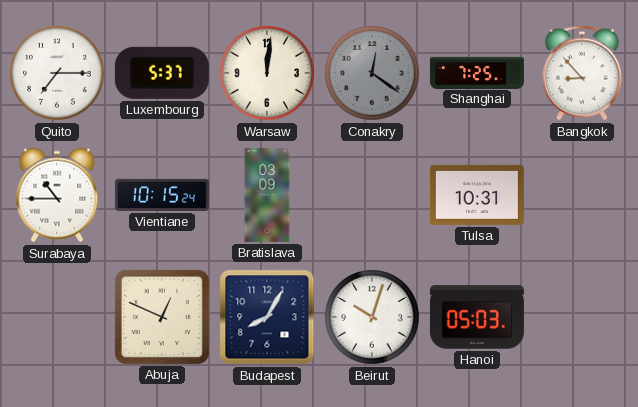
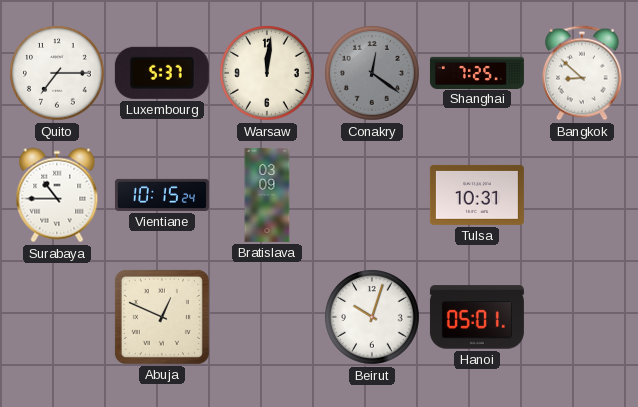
Bangkok: 8:53 -> 8:52 (583, 73)
Budapest: 8:05 -> none (267, 317)
Hanoi: 05:03 -> 05:01 (477, 317)
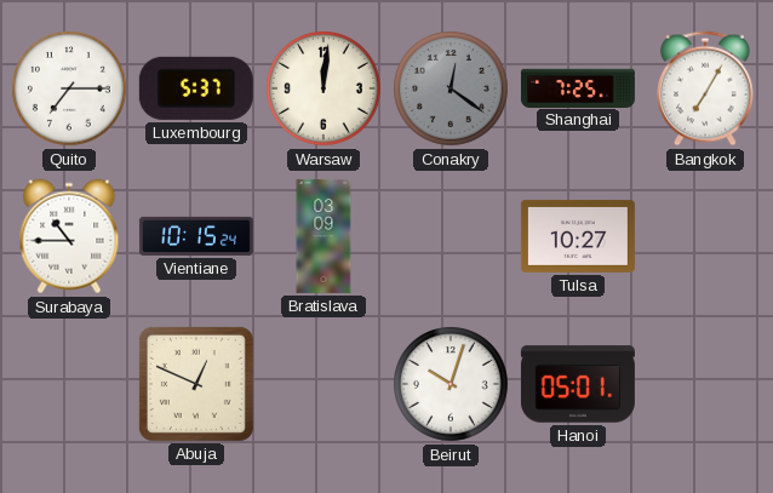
Bangkok: 8:52 -> 7:05 (706, 88)
Tulsa: 10:31 -> 10:27 (578, 236)
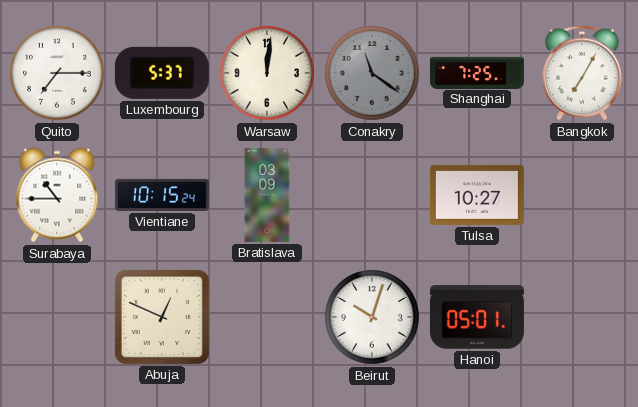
Conakry: 12:21 -> 11:21 (373, 74)
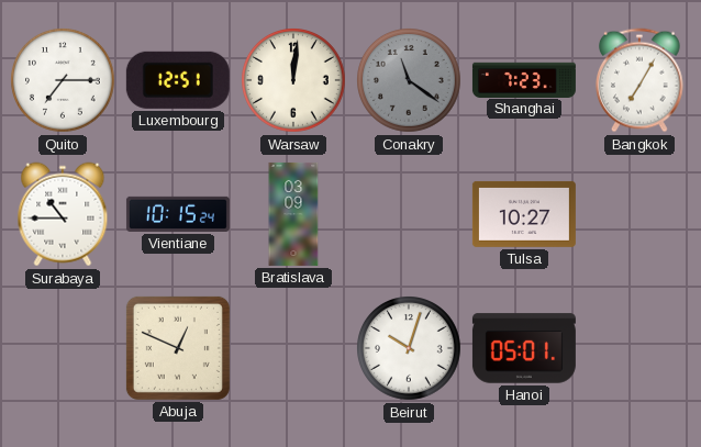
Luxembourg: 5:37 -> 12:51 (178, 80)
Shanghai: 7:25 -> 7:23 (524, 79)
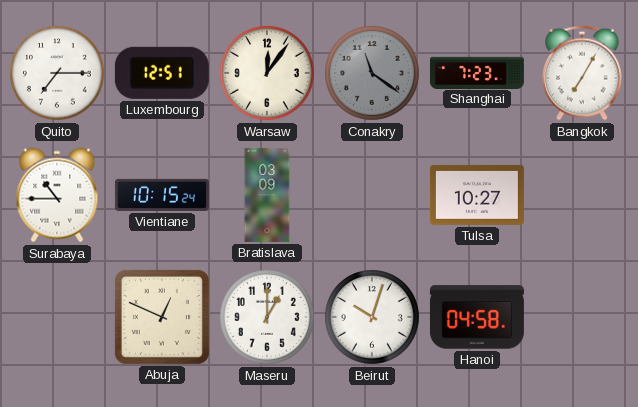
Warsaw: 12:01 -> 12:06 (268, 74)
Maseru: none -> 1:00 (268, 318)
Hanoi: 05:01 -> 04:58 (477, 317)
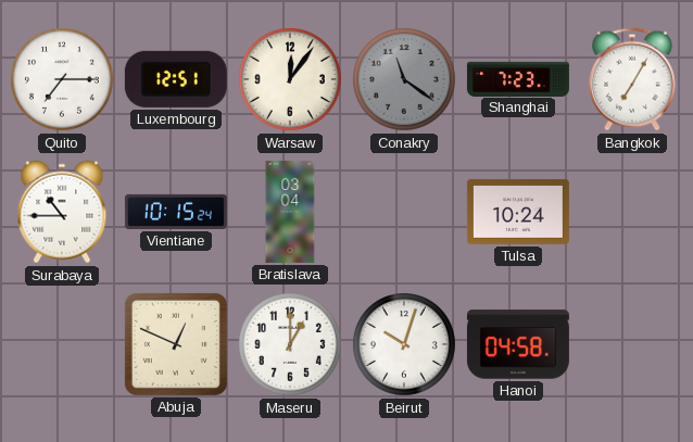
Bratislava: 03:09 -> 03:04 (290, 212)
Tulsa: 10:27 -> 10:24 (518, 212)
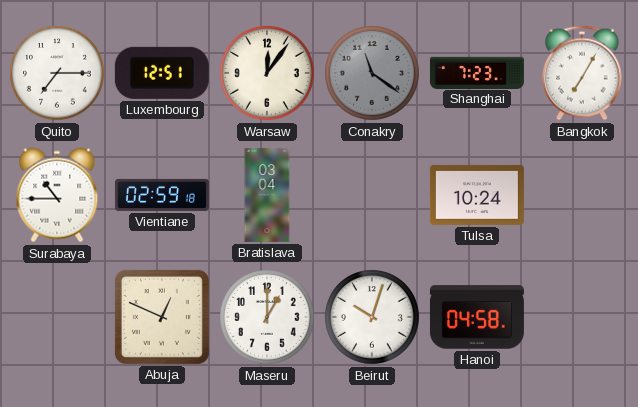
Vientiane: 10:15 -> 02:59 (162, 195)
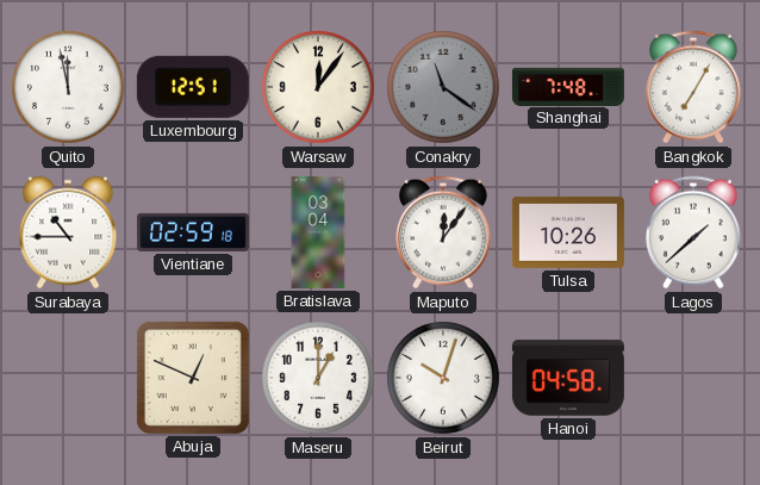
Quito: 7:15 -> 11:58 (69, 88)
Shanghai: 7:23 -> 7:48 (568, 86)
Maputo: none -> 12:06 (444, 232)
Tulsa: 10:24 -> 10:26 (568, 232)
Lagos: none -> 1:38 (694, 232)
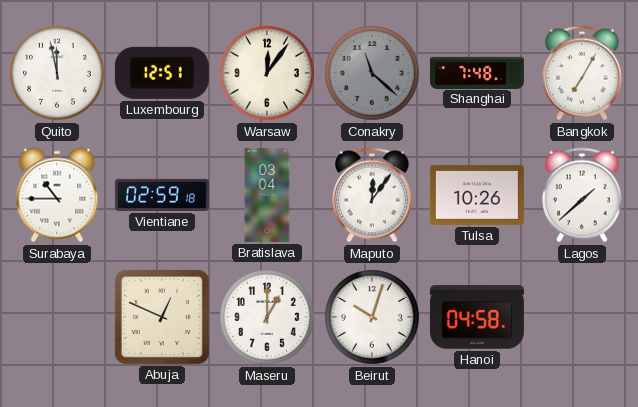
Conakry: 11:21 -> 11:22 (373, 74)
